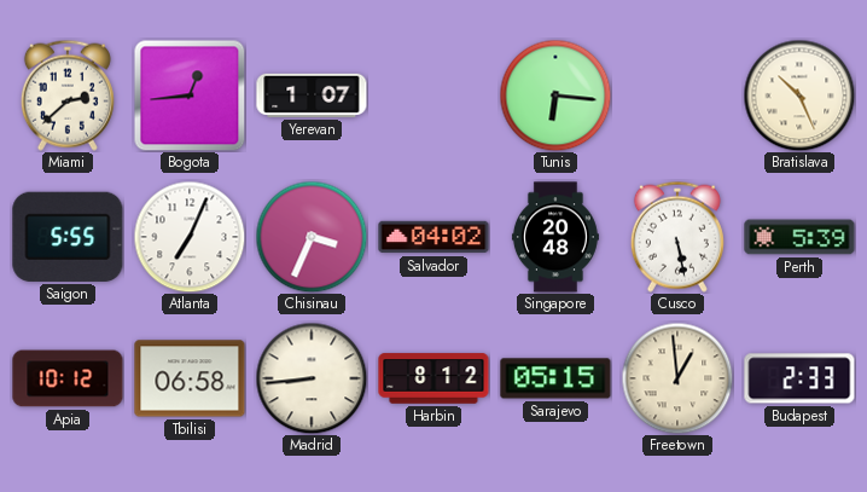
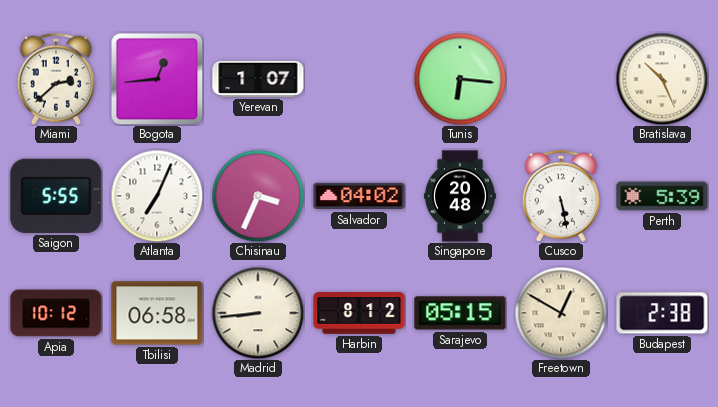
Freetown: 12:59 -> 12:50 (561, 313)
Budapest: 2:33 -> 2:38 (662, 313)
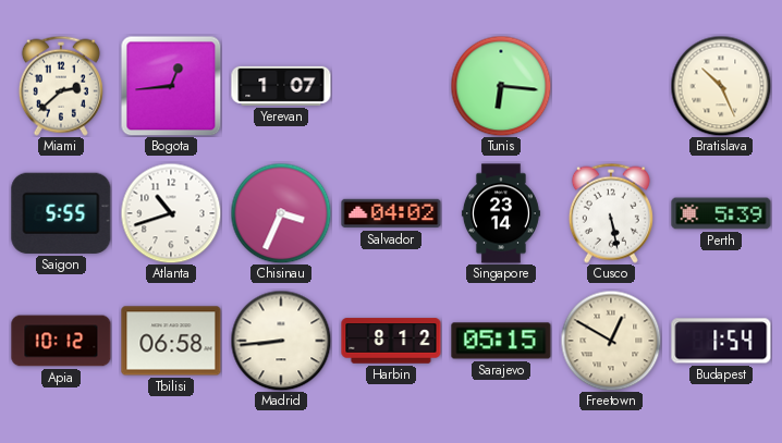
Atlanta: 7:04 -> 10:42 (171, 213)
Singapore: 20:48 -> 23:14 (501, 213)
Budapest: 2:38 -> 1:54 (721, 341)
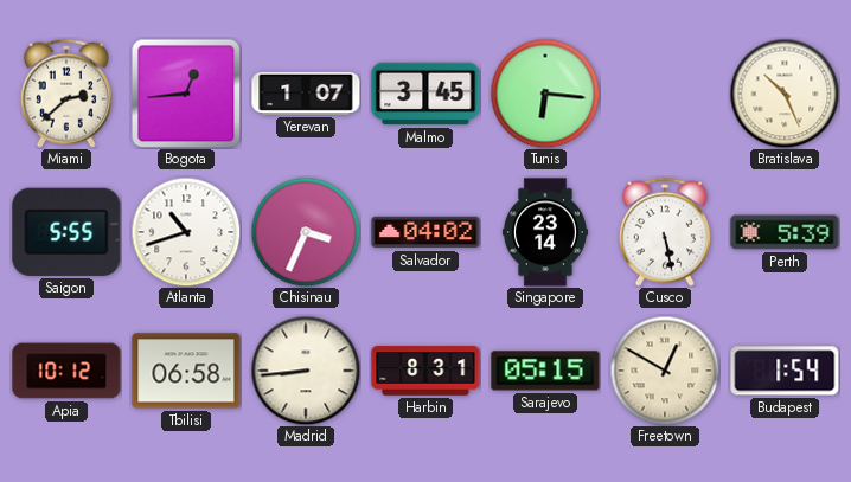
Malmo: none -> 3:45 (426, 94)
Harbin: 8:12 -> 8:31 (426, 371)
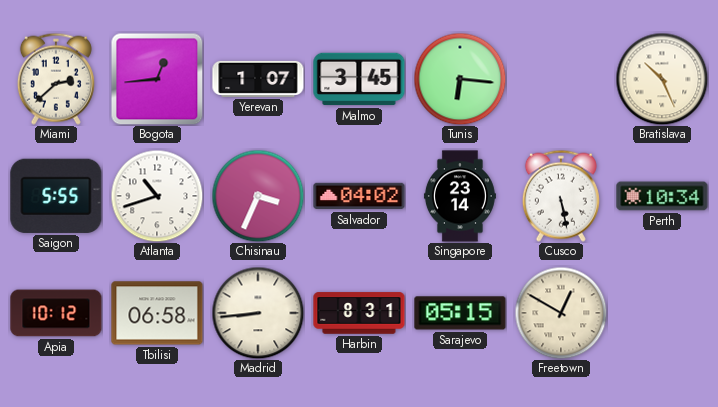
Perth: 5:39 -> 10:34 (662, 196)
Budapest: 1:54 -> none (785, 371)
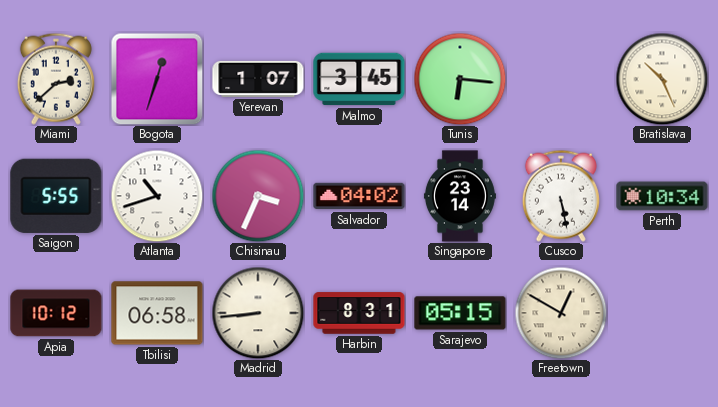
Bogota: 12:44 -> 12:33 (157, 79)
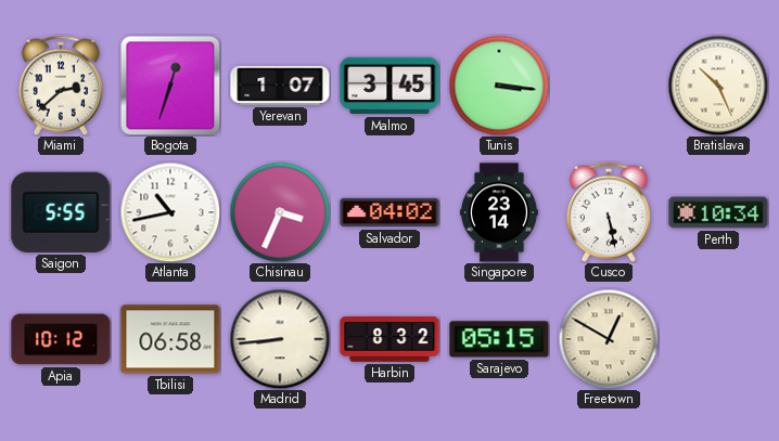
Tunis: 6:16 -> 3:16 (499, 86)
Atlanta: 10:42 -> 10:43 (170, 212)
Harbin: 8:31 -> 8:32 (389, 339)
